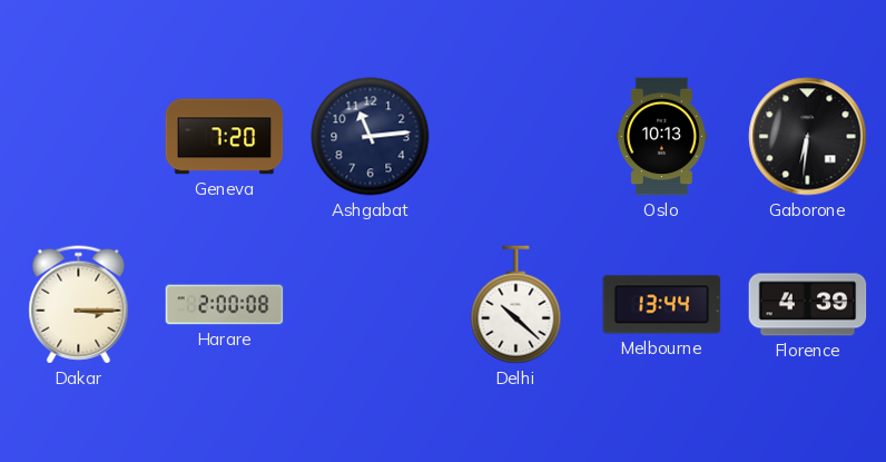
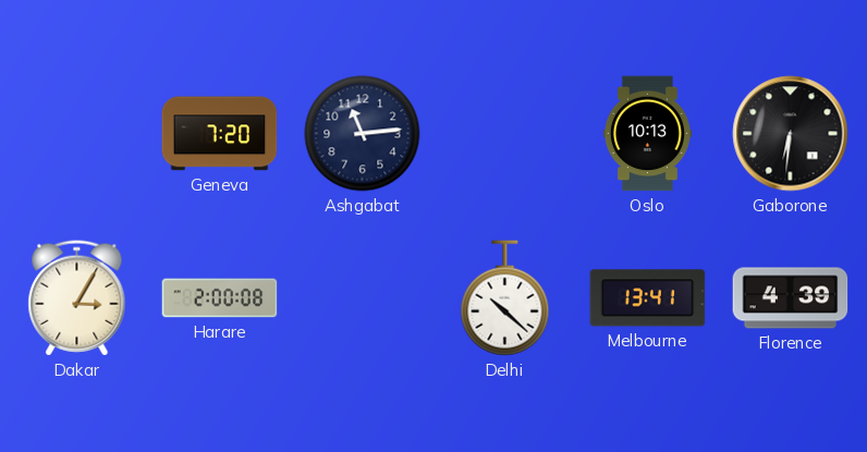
Dakar: 3:15 -> 3:05 (77, 298)
Melbourne: 13:44 -> 13:41 (648, 298)
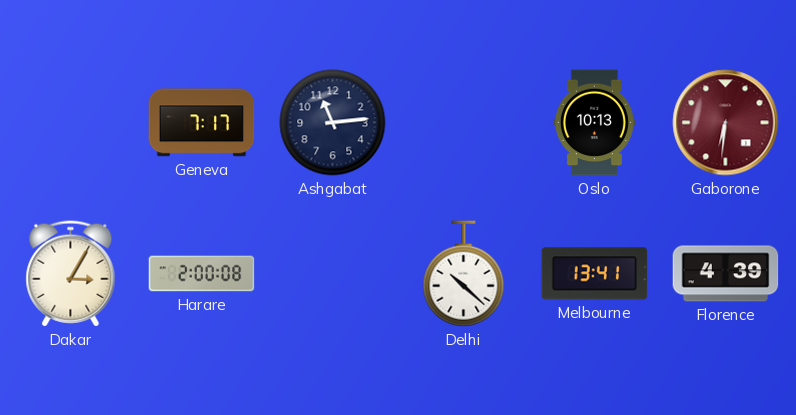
Geneva: 7:20 -> 7:17 (202, 123)
Gaborone dial: black -> burgundy (726, 123)
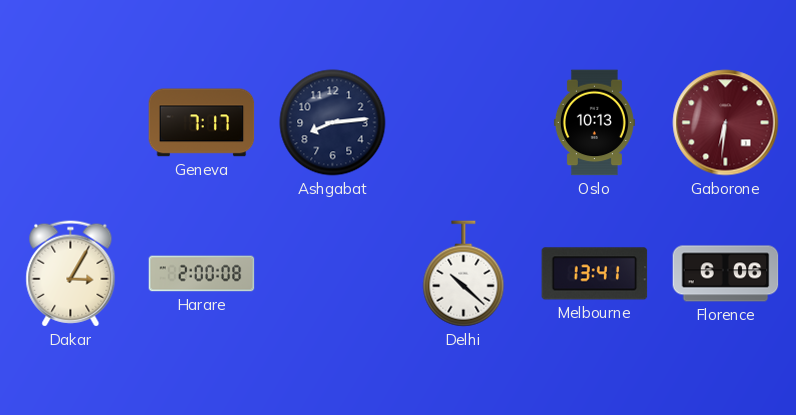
Ashgabat: 11:14 -> 8:14 (333, 123)
Florence: 4:39 -> 6:06 (726, 274)
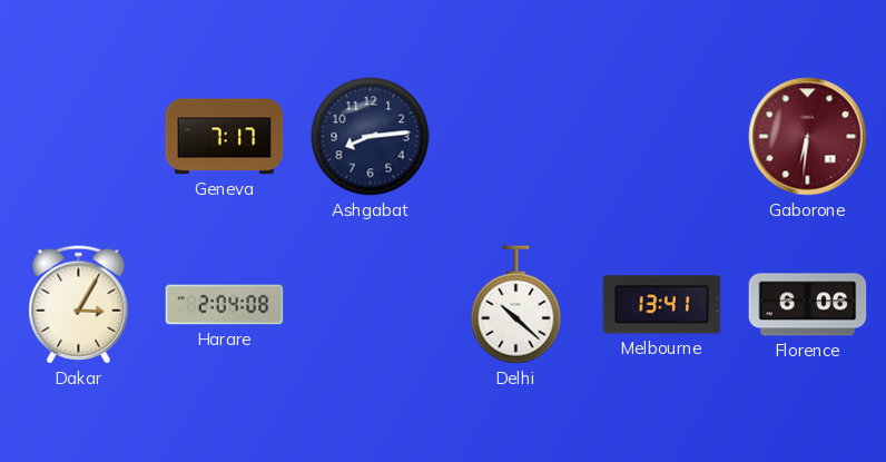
Oslo: 10:13 -> none (594, 123)
Harare: 2:00 -> 2:04 (225, 305)
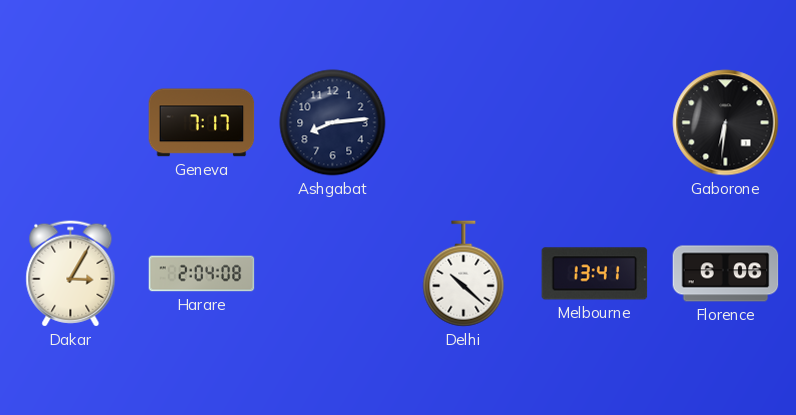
Gaborone dial: burgundy -> black (726, 123)
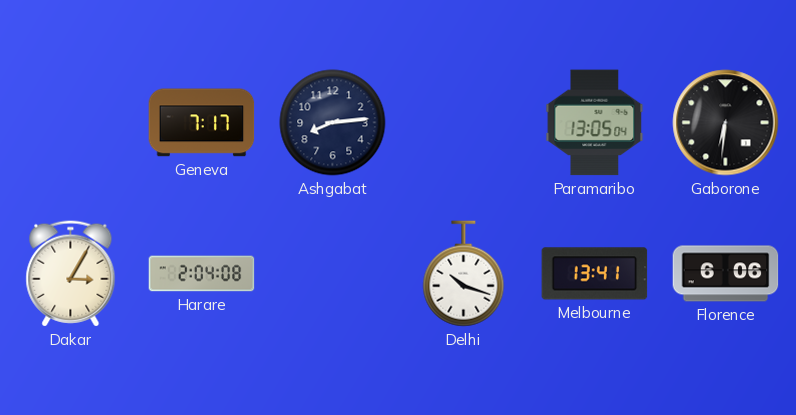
Paramaribo: none -> 13:05 (595, 123)
Delhi: 10:22 -> 10:18 (464, 274)
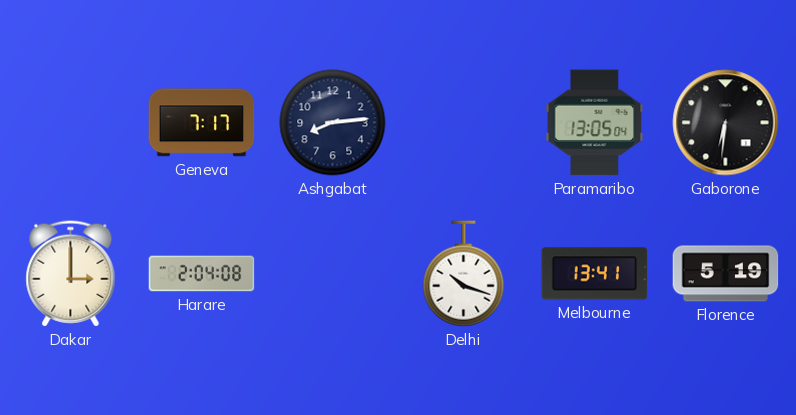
Dakar: 3:05 -> 3:00 (71, 274)
Florence: 6:06 -> 5:19 (726, 274)
